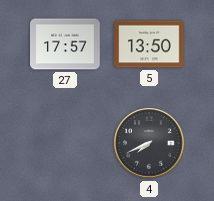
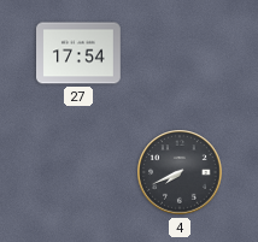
27: 17:57 -> 17:54 (80, 53)
5: 13:50 -> none (150, 44)
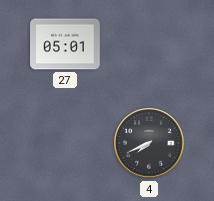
27: 17:54 -> 05:01 (66, 44)
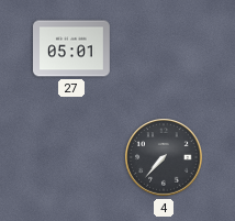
4: 7:41 -> 7:37 (164, 157)
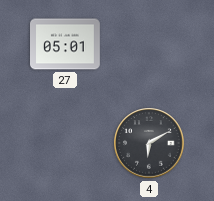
4: 7:37 -> 6:10 (149, 143)
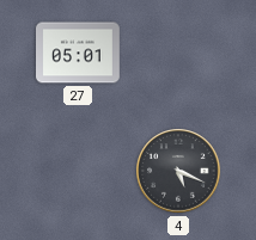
4: 6:10 -> 5:19 (178, 171)
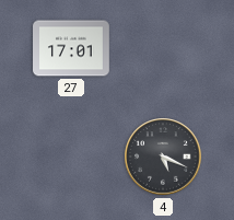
27: 05:01 -> 17:01 (72, 48)
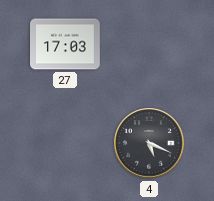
27: 17:01 -> 17:03 (66, 44)
